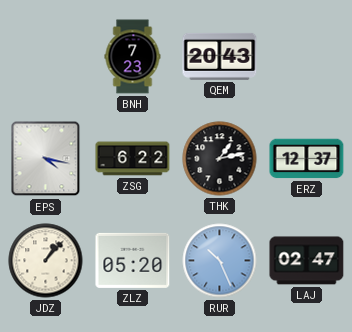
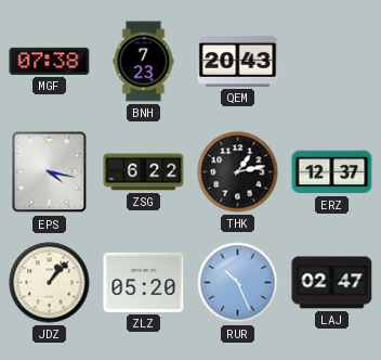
MGF: none -> 07:38 (50, 61)
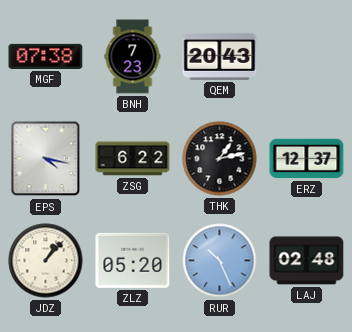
LAJ: 02:47 -> 02:48 (307, 261)
